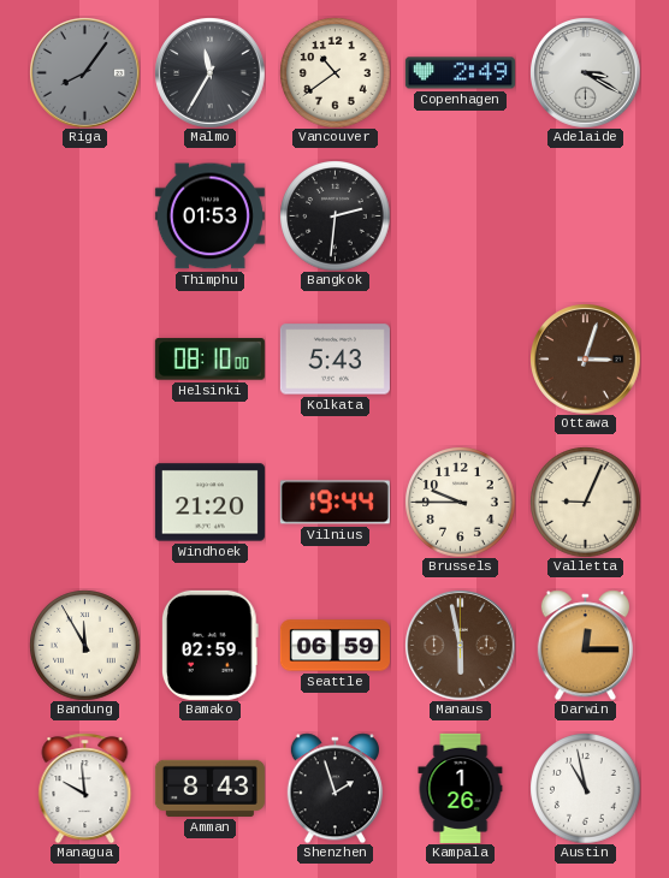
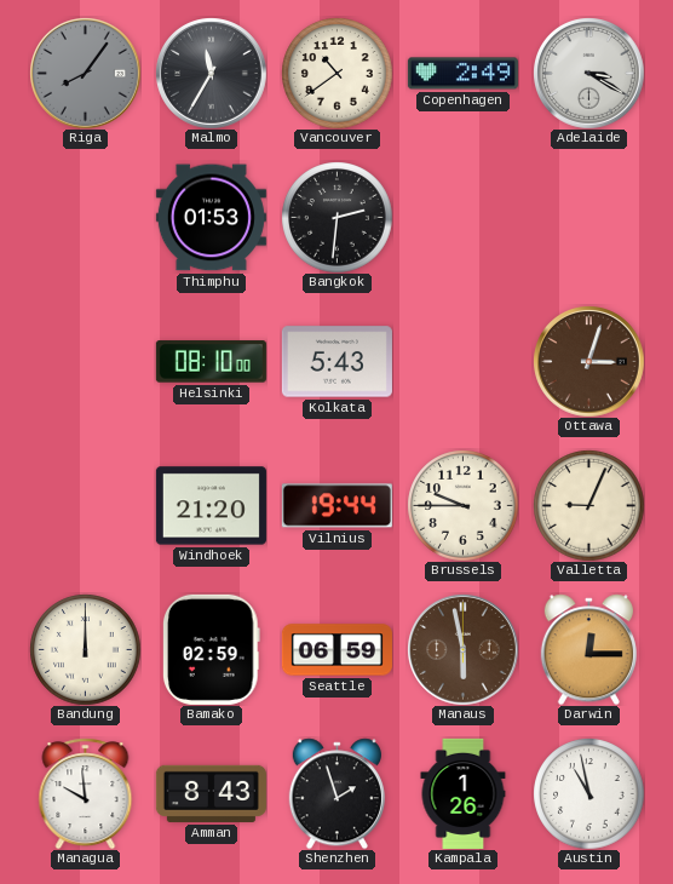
Bandung: 11:55 -> 12:00 (85, 649)
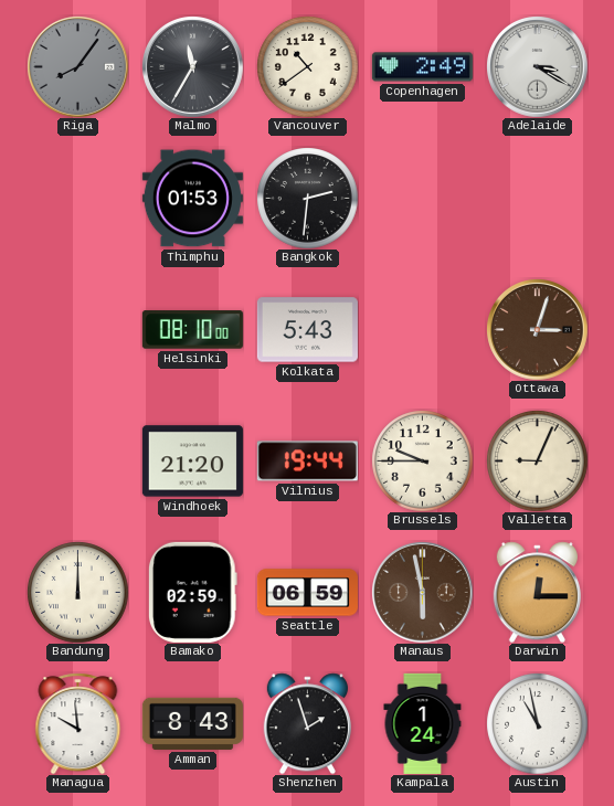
Kampala: 1:26 -> 1:24 (423, 723)
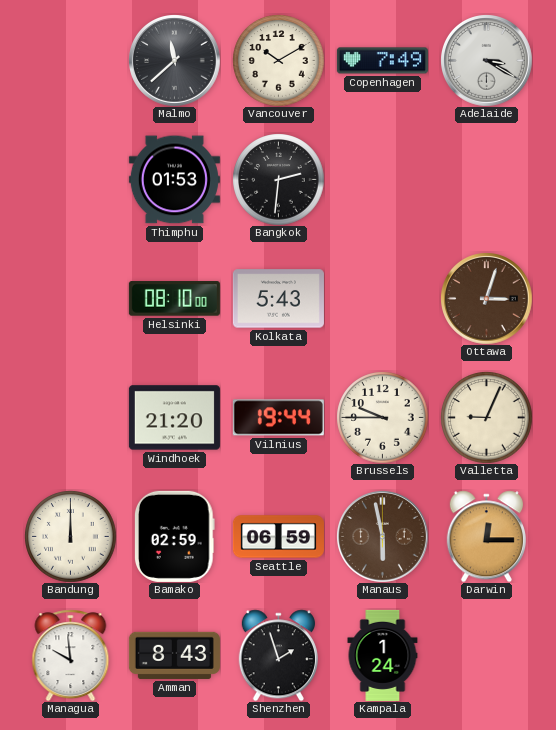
Riga: 8:06 -> none (78, 67)
Malmo: 11:35 -> 11:38 (175, 61)
Vancouver: 10:39 -> 10:10 (278, 60)
Copenhagen: 2:49 -> 7:49 (382, 61)
Austin: 10:58 -> none (537, 723)
